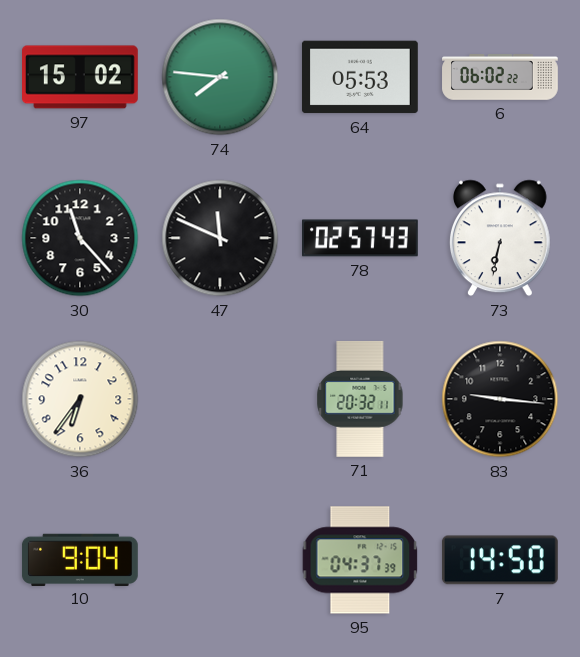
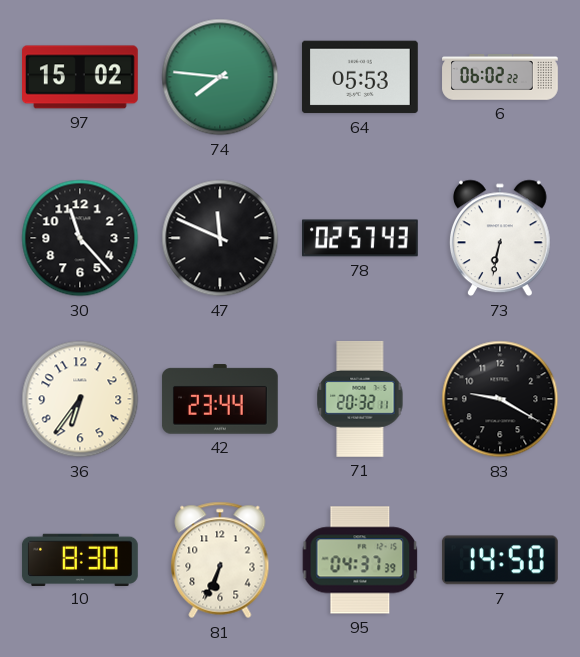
42: none -> 23:44 (220, 399)
83: 9:16 -> 9:20 (500, 399)
10: 9:04 -> 8:30 (80, 559)
81: none -> 6:34 (220, 560)
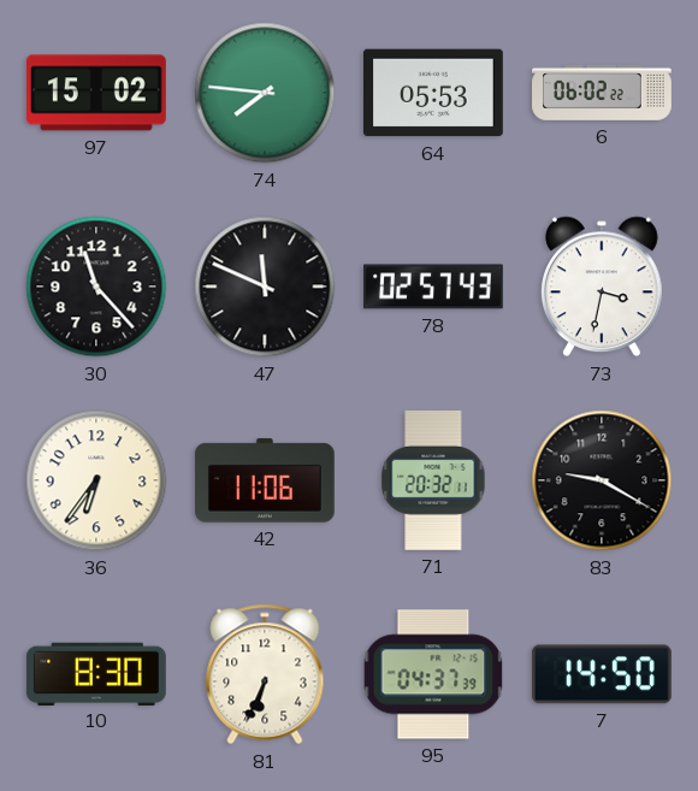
73: 6:32 -> 3:32 (602, 287)
42: 23:44 -> 11:06 (265, 480)
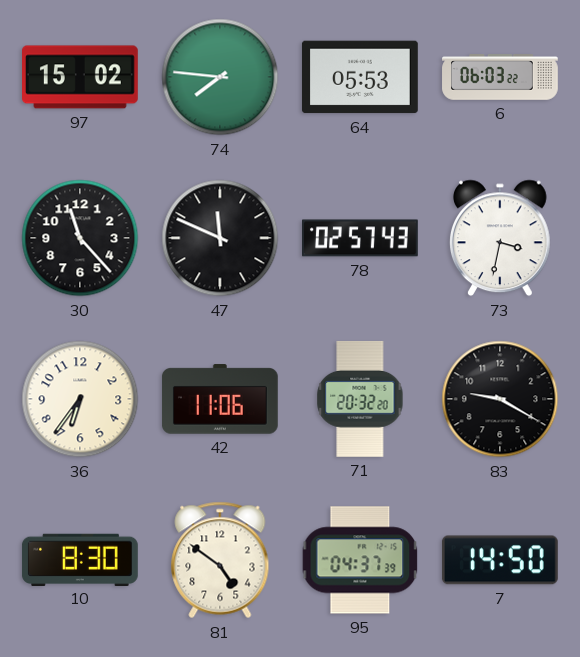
6: 06:02 -> 06:03 (500, 77)
71: 20:32:11 -> 20:32:20 (360, 399)
81: 6:34 -> 4:51 (220, 560)
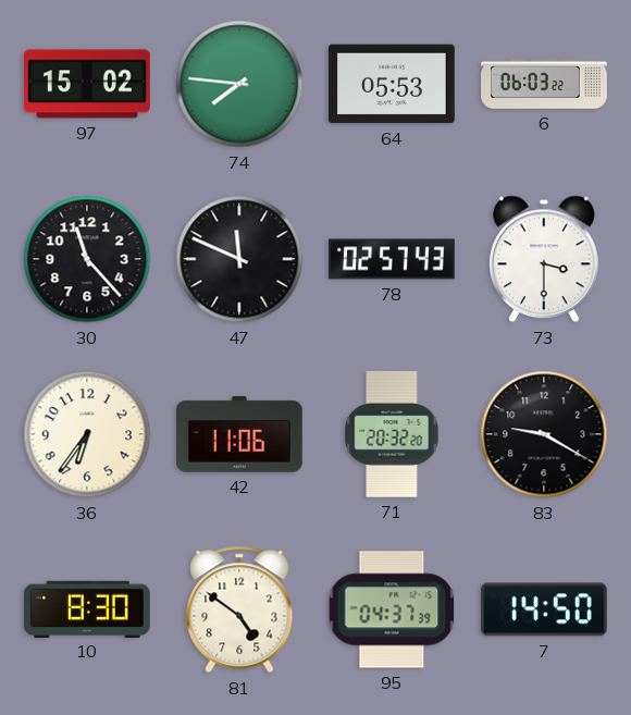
73: 3:32 -> 3:30 (544, 259)
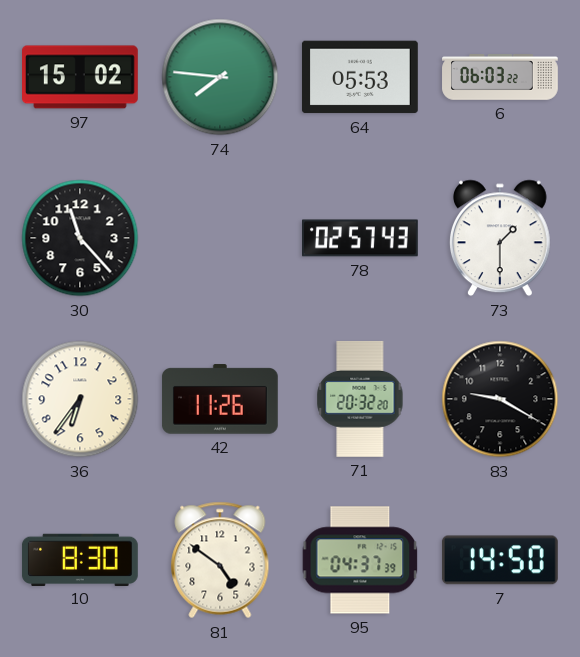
47: 11:49 -> none (239, 259)
73: 3:30 -> 1:30 (500, 238)
42: 11:06 -> 11:26 (220, 399)
